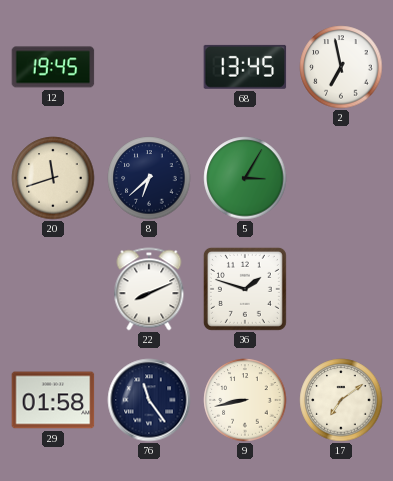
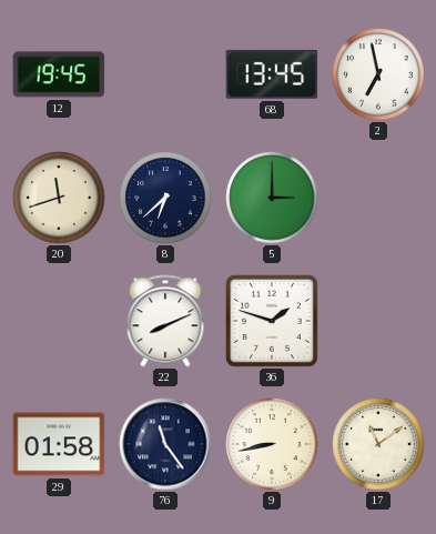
5: 3:05 -> 3:00 (272, 198)
17: 7:09 -> 11:09 (378, 444)
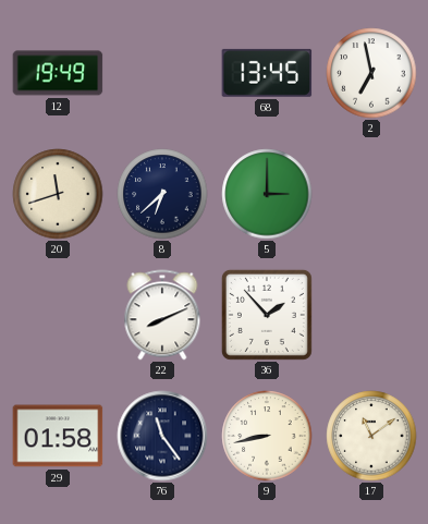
12: 19:45 -> 19:49 (58, 73)
36: 1:48 -> 1:53 (267, 315)
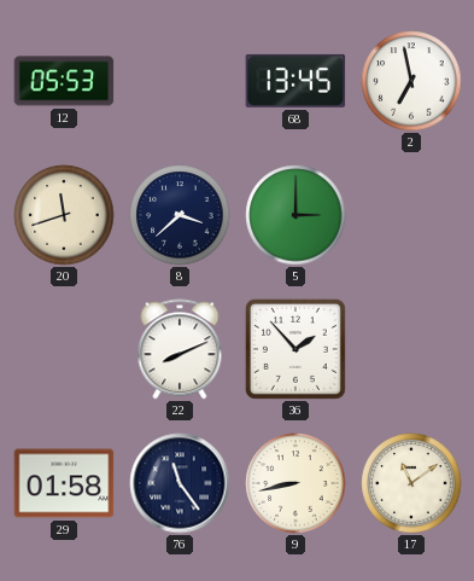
12: 19:49 -> 05:53 (64, 81)
8: 6:38 -> 3:38 (180, 215)
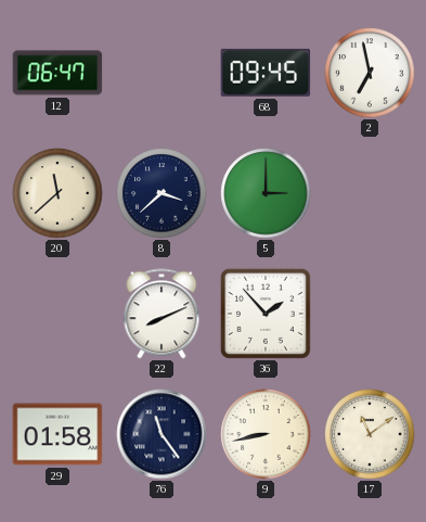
12: 05:53 -> 06:47 (57, 73)
68: 13:45 -> 09:45 (266, 73)
20: 11:42 -> 11:38 (57, 193)
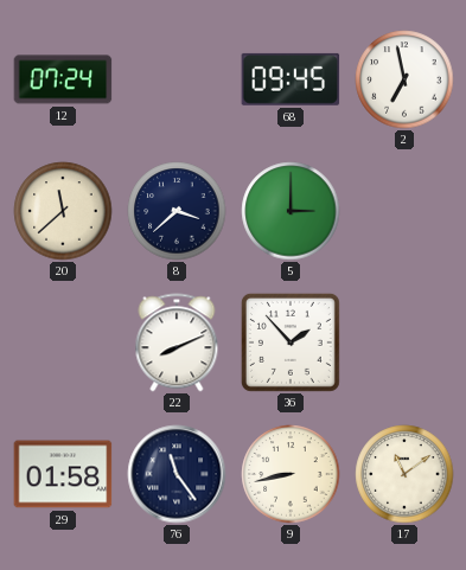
12: 06:47 -> 07:24 (63, 79)
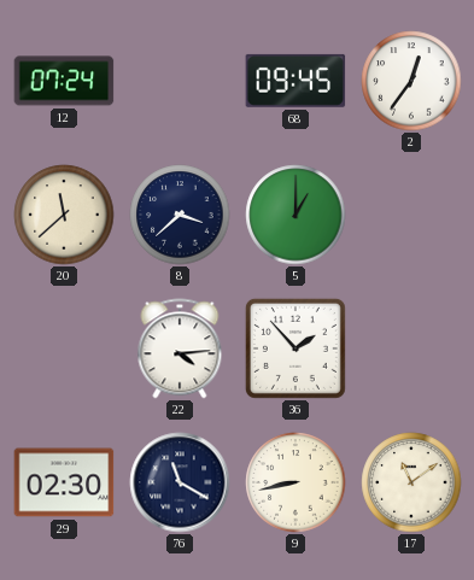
2: 6:58 -> 12:36 (411, 81)
5: 3:00 -> 1:00 (295, 215)
22: 8:11 -> 4:14 (180, 348)
29: 01:58 -> 02:30 (64, 482)
76: 11:24 -> 11:20 (180, 482)
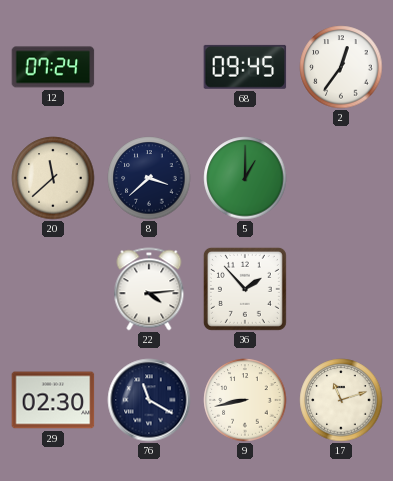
17: 11:09 -> 11:12 (341, 400)
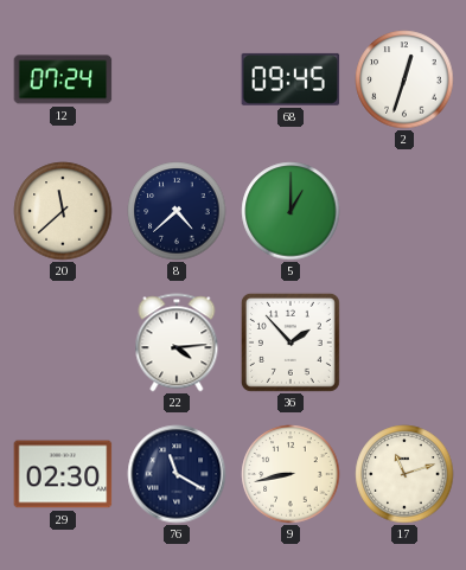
2: 12:36 -> 12:33 (404, 79)
8: 3:38 -> 4:38 (177, 211)
